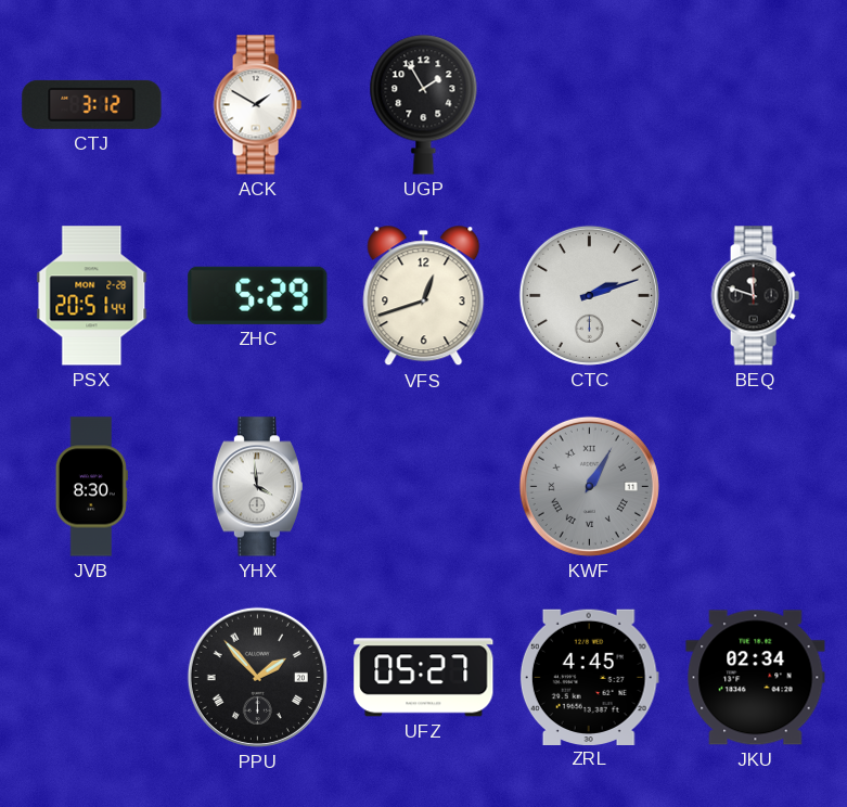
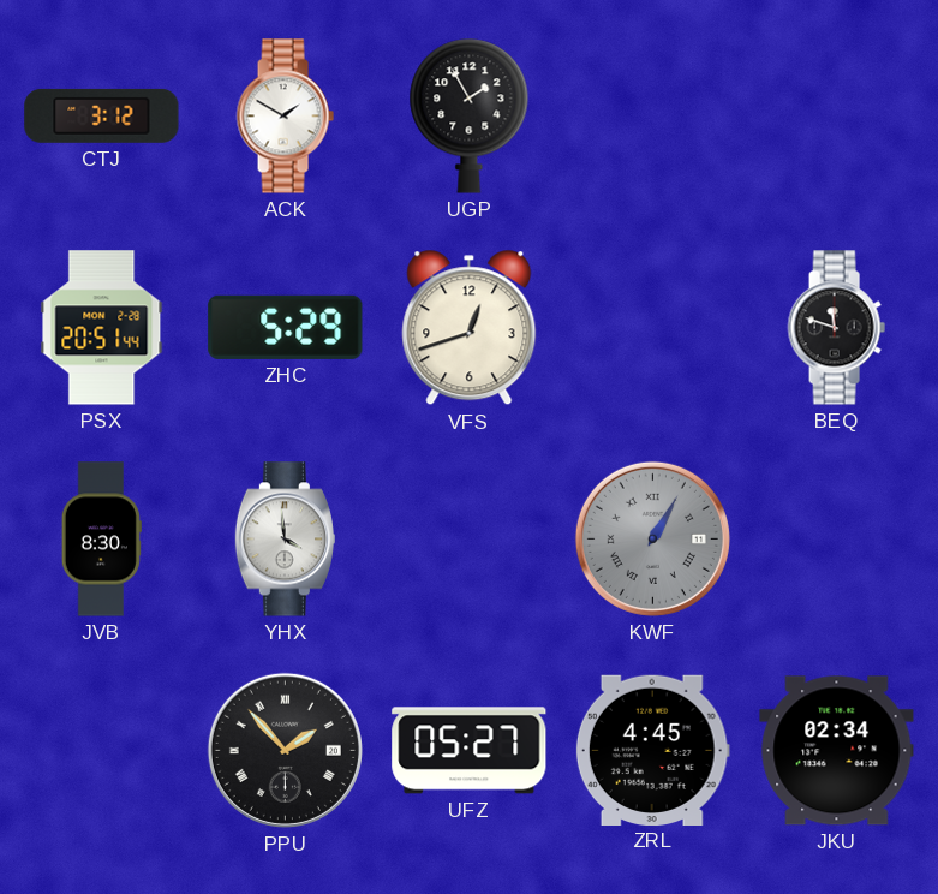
CTC: 2:12 -> none (589, 295)
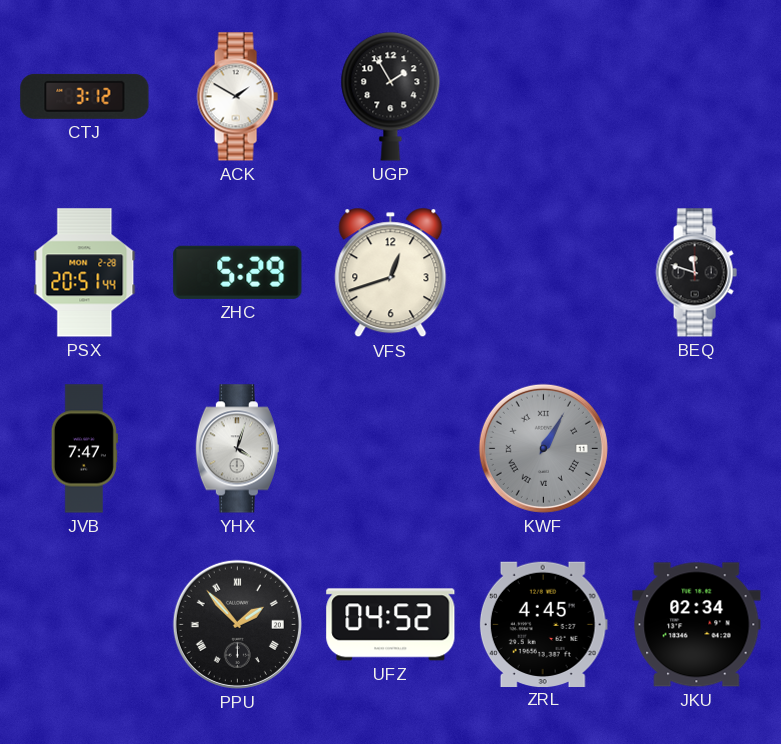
JVB: 8:30 -> 7:47 (84, 449)
YHX: 3:59 -> 4:03 (237, 449)
UFZ: 05:27 -> 04:52 (391, 625)
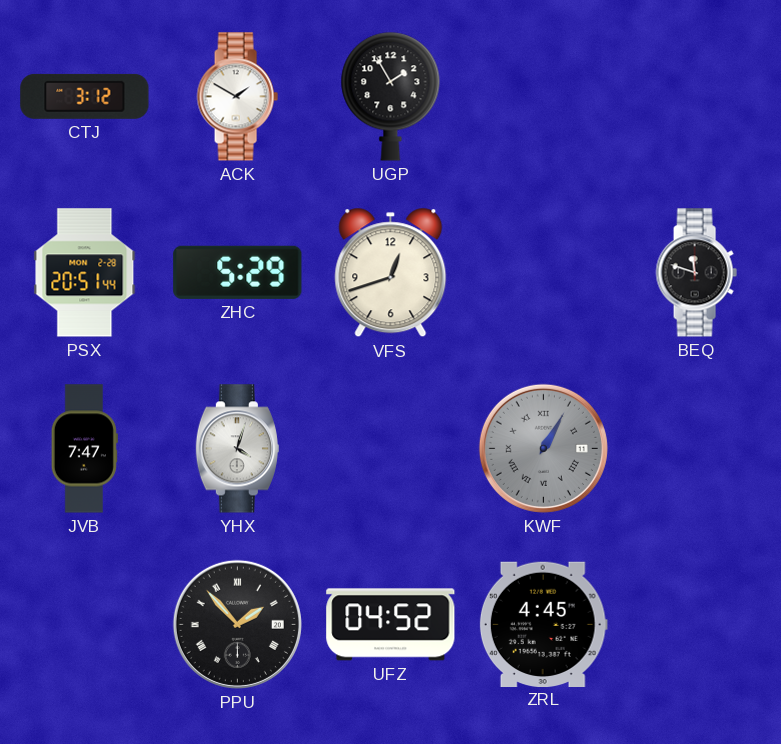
JKU: 02:34 -> none (697, 625)
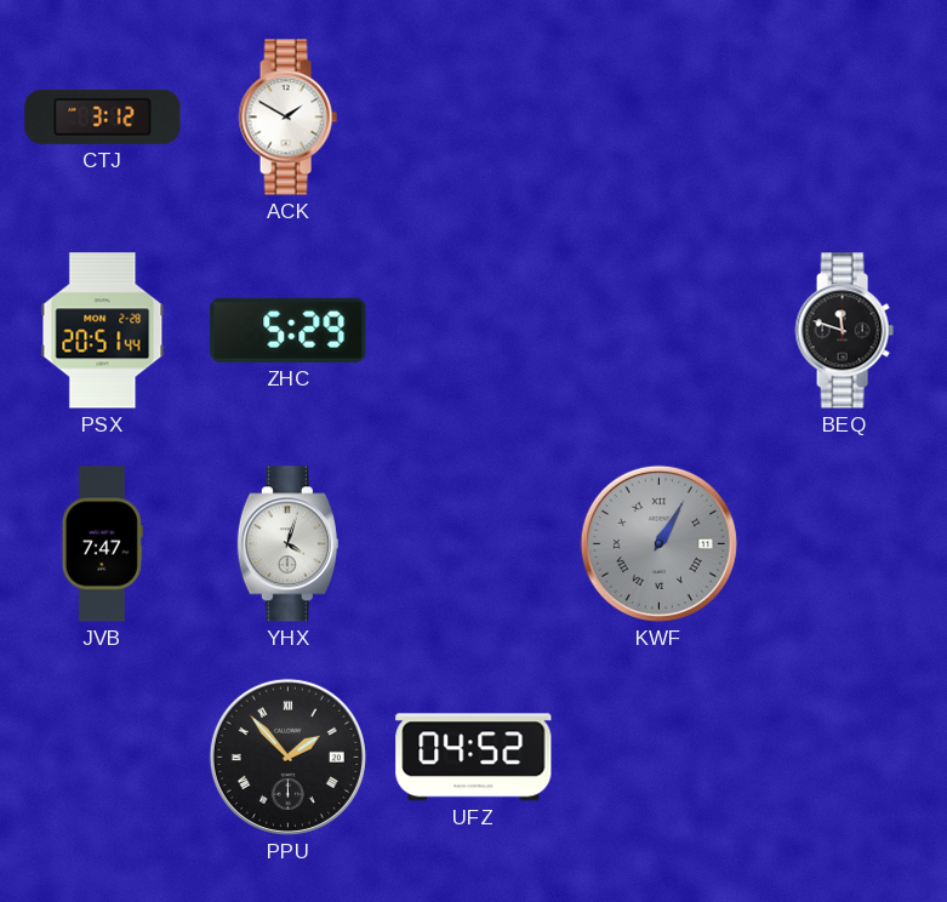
UGP: 1:55 -> none (391, 96)
VFS: 12:42 -> none (391, 273)
ZRL: 4:45 -> none (543, 624)
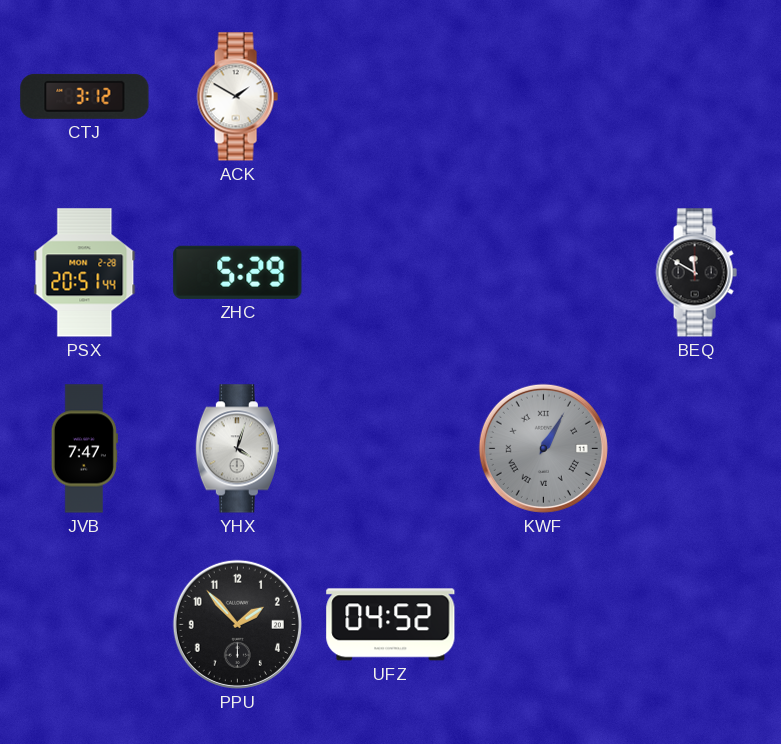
BEQ: 11:48 -> 11:50 (696, 273)
PPU numerals: Roman -> Arabic (237, 624)
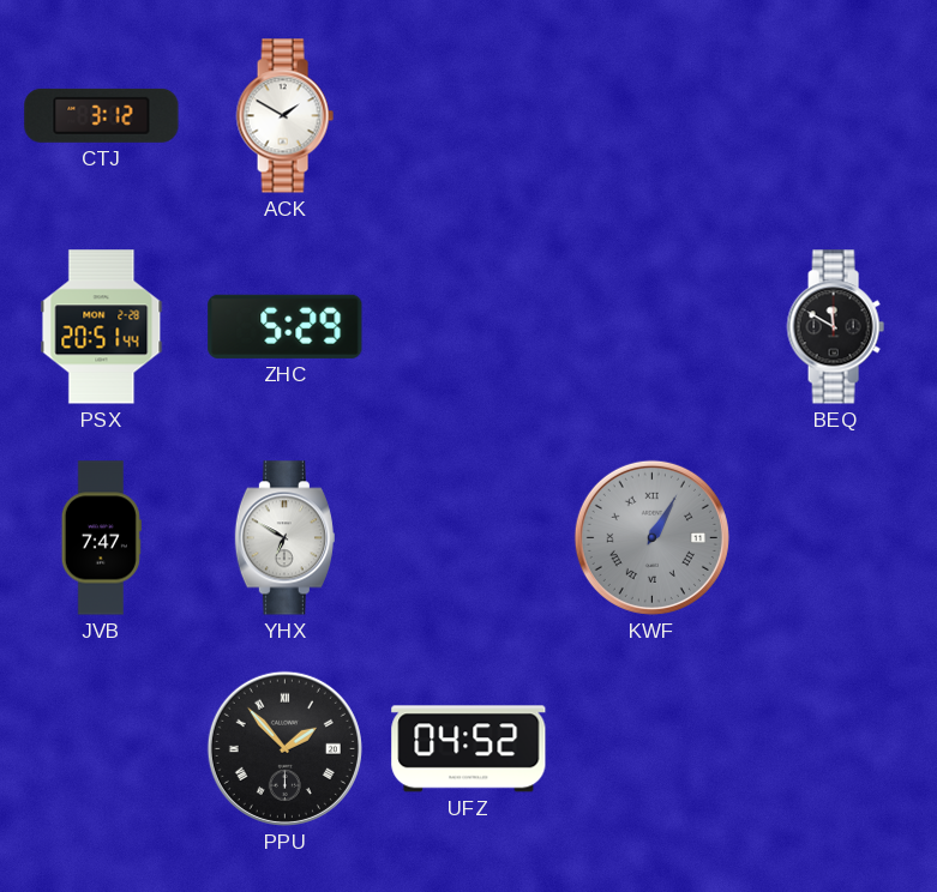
YHX: 4:03 -> 6:50 (284, 538)
PPU numerals: Arabic -> Roman (284, 748)
